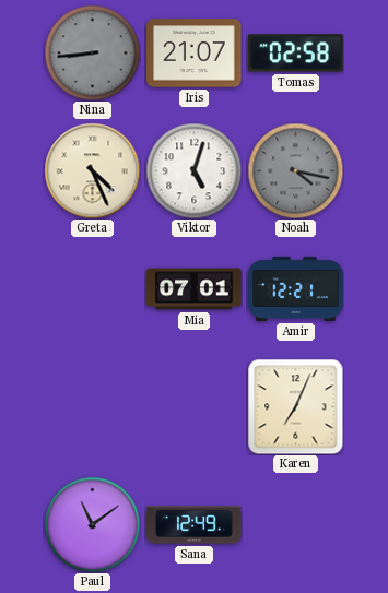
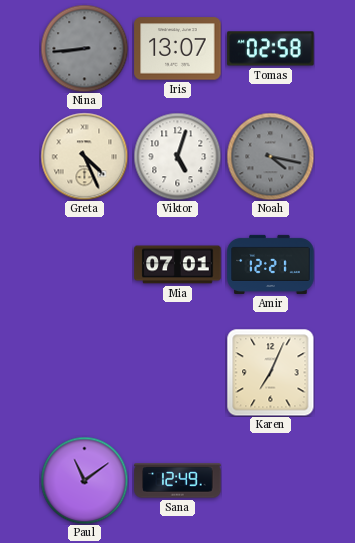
Iris: 21:07 -> 13:07 (178, 49)
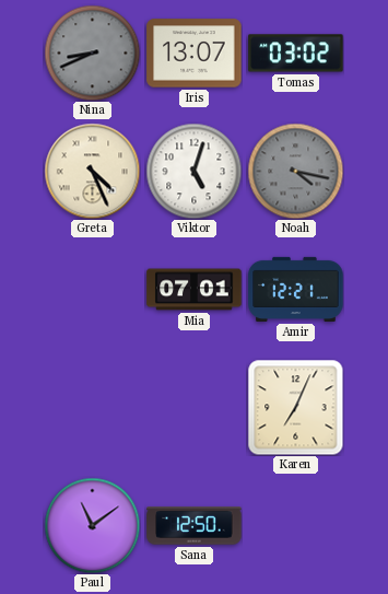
Nina: 8:44 -> 8:41 (92, 53)
Tomas: 02:58 -> 03:02 (296, 54)
Sana: 12:49 -> 12:50 (195, 526)
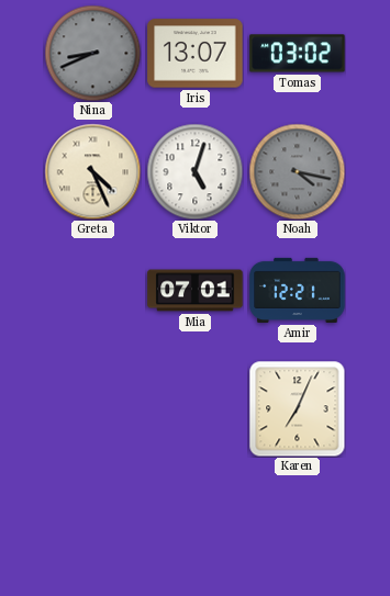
Paul: 11:09 -> none (92, 525)
Sana: 12:50 -> none (195, 526)
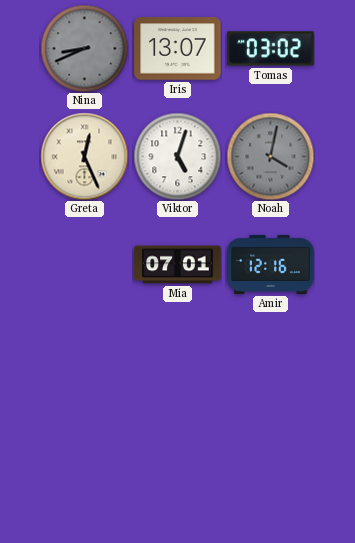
Greta: 4:26 -> 12:26 (84, 156)
Noah: 4:17 -> 4:02 (270, 156)
Amir: 12:21 -> 12:16 (271, 264)
Karen: 7:04 -> none (297, 408)
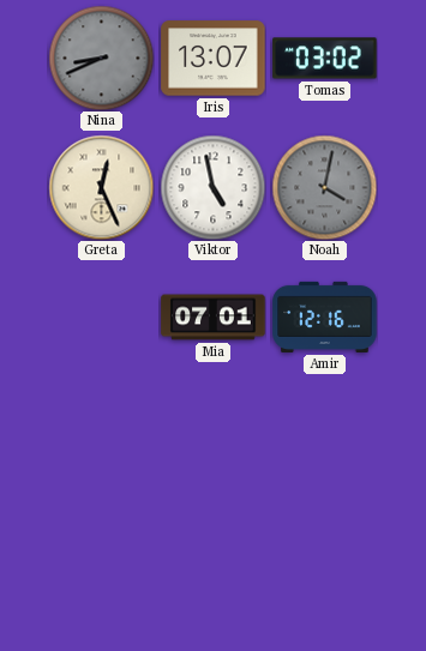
Viktor: 5:03 -> 4:58 (212, 187)
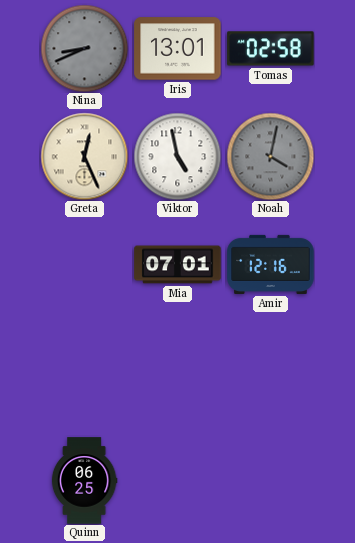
Iris: 13:07 -> 13:01 (178, 49)
Tomas: 03:02 -> 02:58 (271, 49)
Quinn: none -> 06:25 (84, 481)
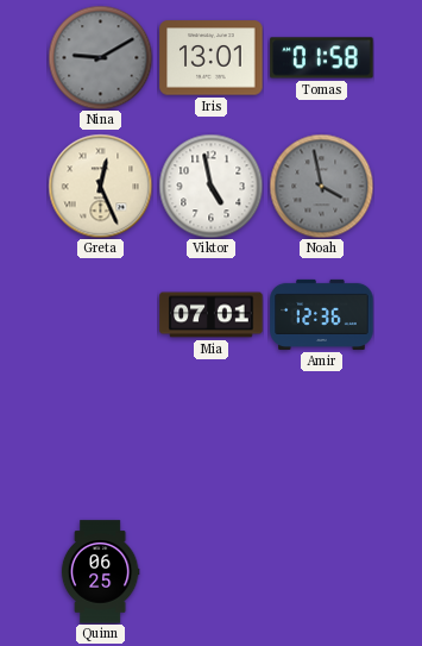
Nina: 8:41 -> 9:10 (100, 57)
Tomas: 02:58 -> 01:58 (322, 58)
Noah: 4:02 -> 3:58 (321, 186)
Amir: 12:16 -> 12:36 (322, 314)
